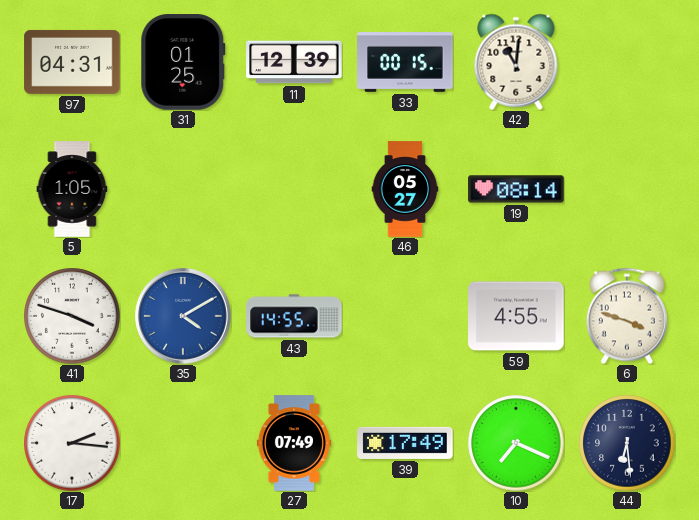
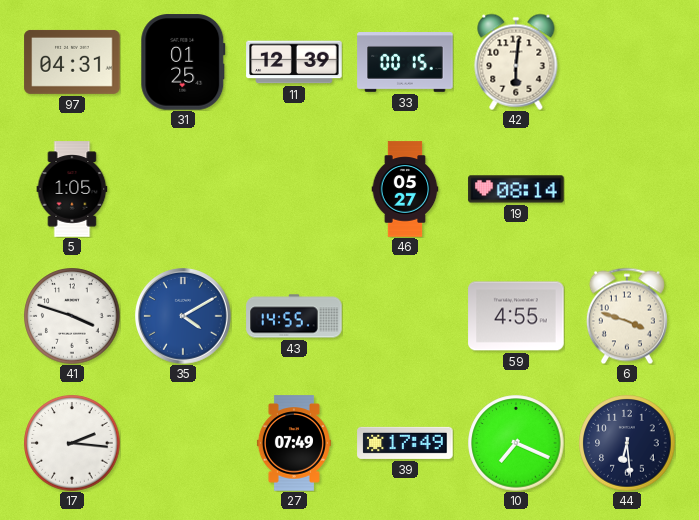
42: 11:01 -> 6:01 (516, 62)
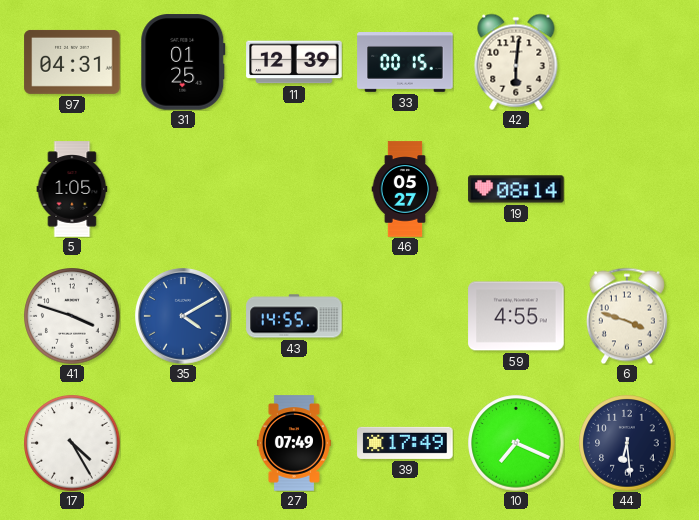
17: 2:16 -> 4:25 (72, 443)
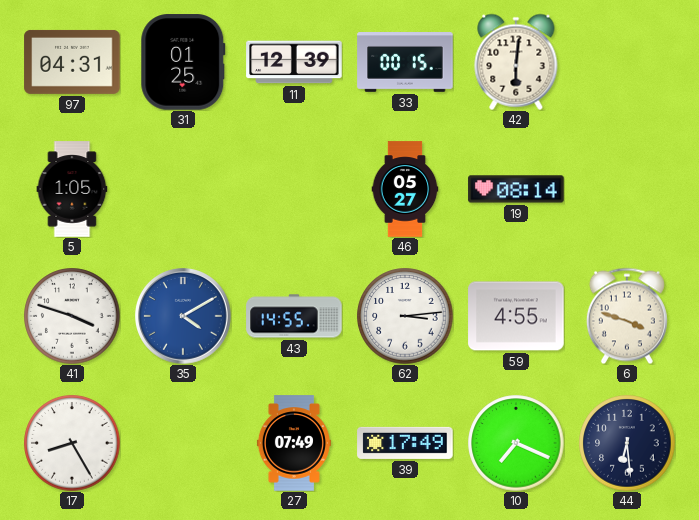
62: none -> 3:14 (405, 316)
17: 4:25 -> 8:25 (72, 443)
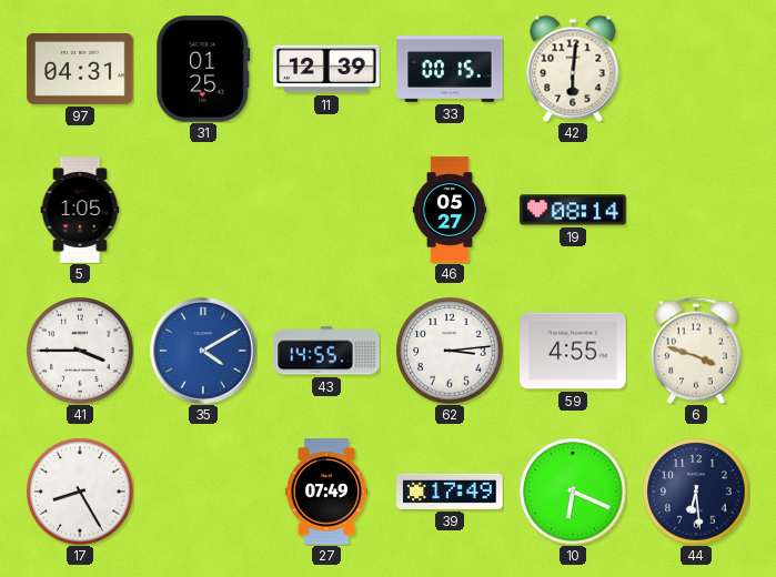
41: 3:48 -> 3:45 (80, 351)
10: 7:19 -> 6:19 (573, 492)
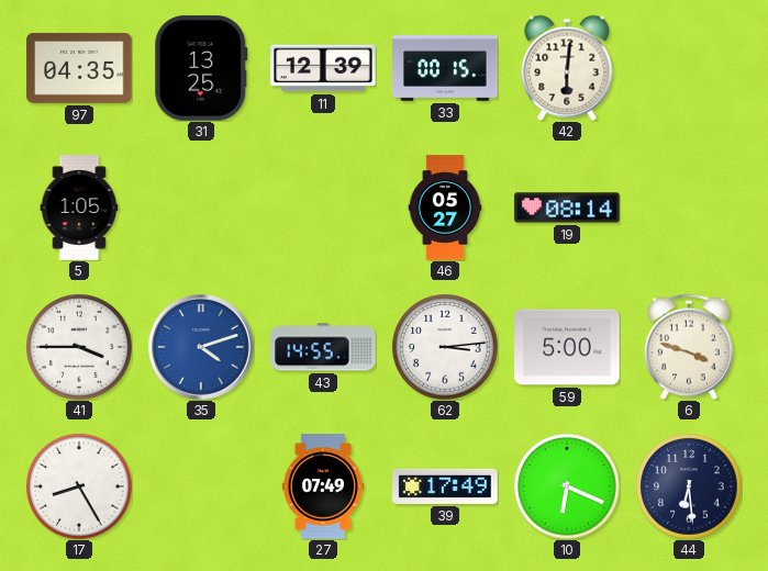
97: 04:31 -> 04:35 (79, 68)
31: 01:25 -> 13:25 (201, 68)
35: 4:10 -> 4:12 (202, 348)
59: 4:55 -> 5:00 (567, 347)
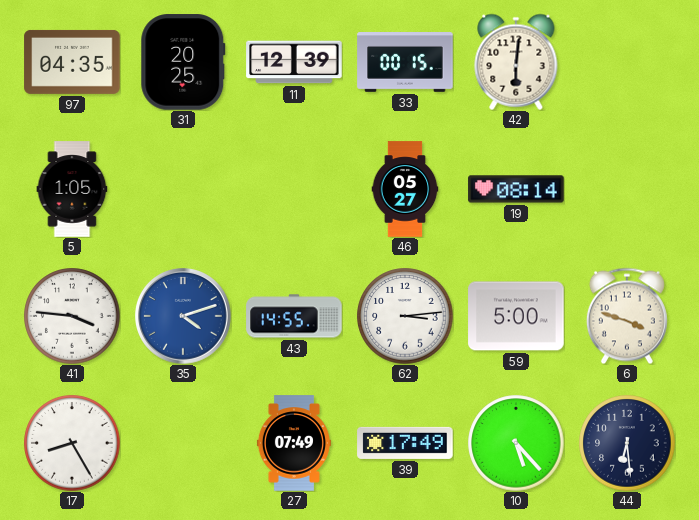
31: 13:25 -> 20:25 (183, 62)
41: 3:45 -> 3:46 (72, 316)
10: 6:19 -> 5:23 (516, 443)
